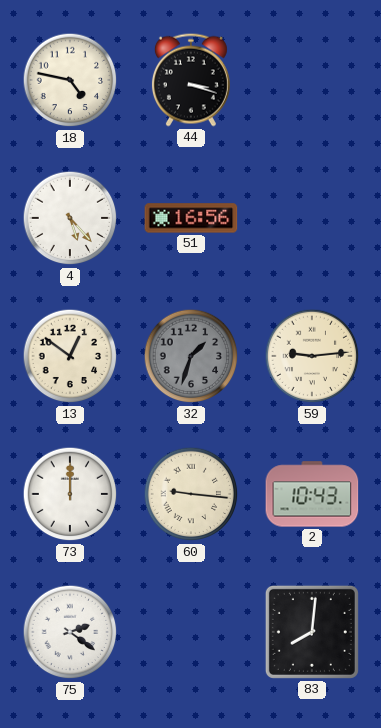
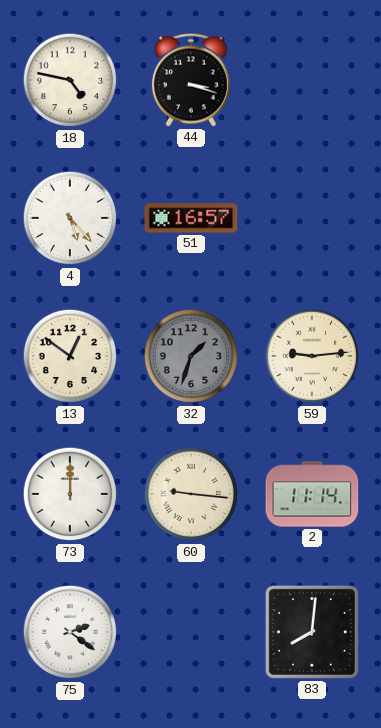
51: 16:56 -> 16:57 (191, 218)
2: 10:43 -> 11:14 (312, 494)
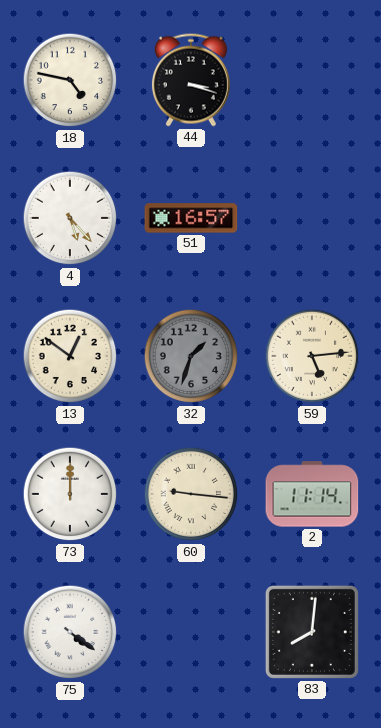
59: 9:14 -> 5:14 (312, 356)
75: 2:21 -> 4:21 (70, 632)
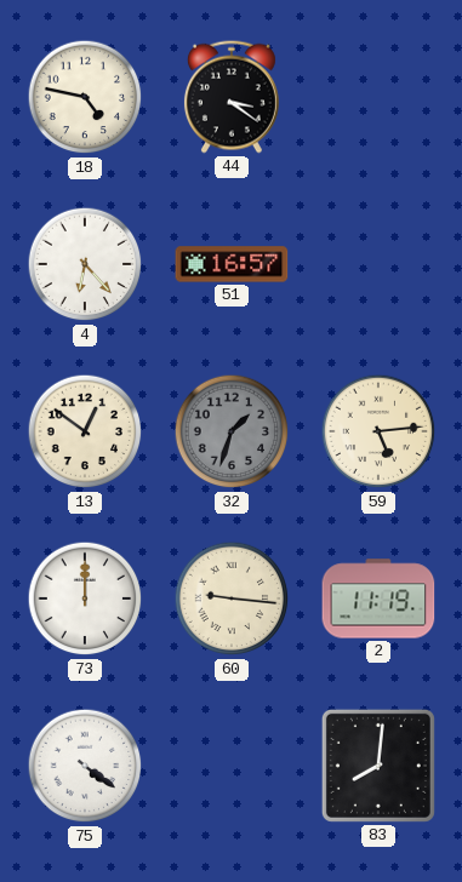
44: 3:18 -> 3:21 (232, 97)
4: 5:23 -> 6:23 (85, 264)
2: 11:14 -> 11:19 (378, 598)
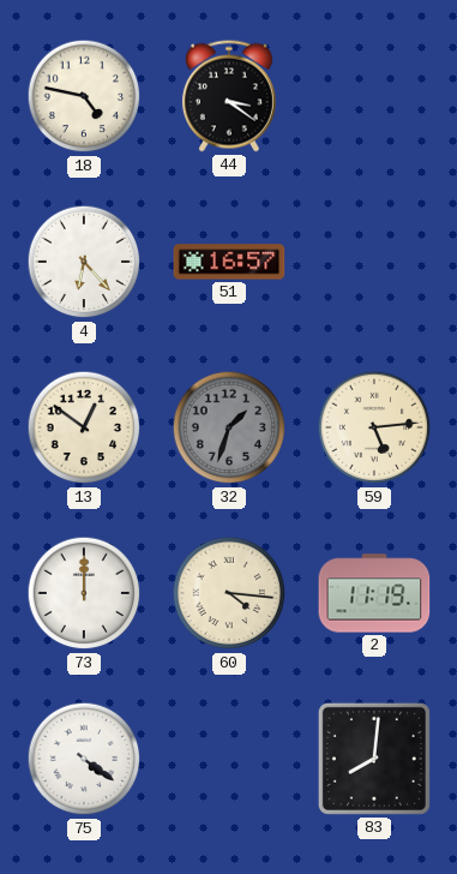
60: 9:16 -> 4:16 (229, 593)
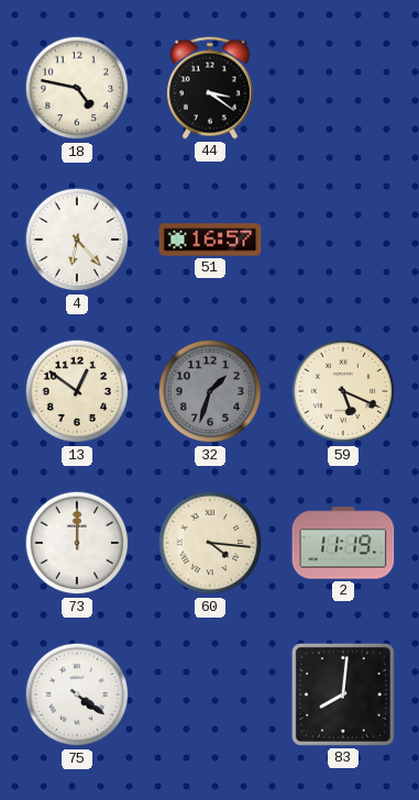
59: 5:14 -> 5:19 (343, 391)
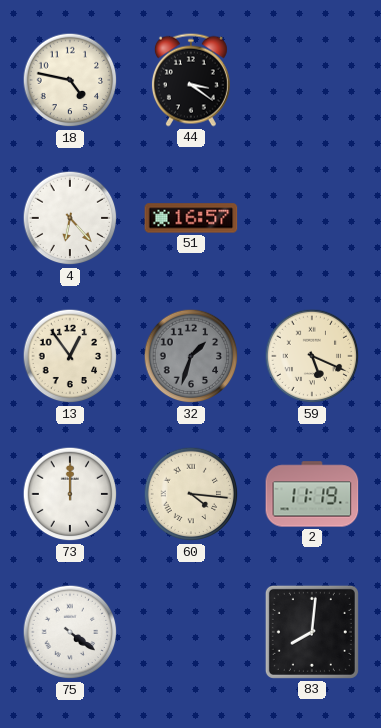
13: 12:51 -> 12:54 (70, 356)
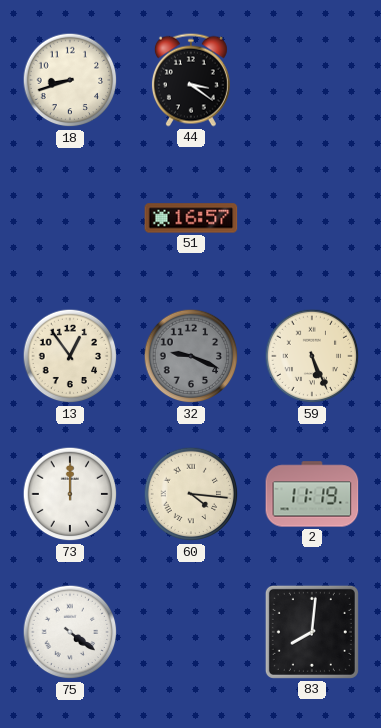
18: 4:47 -> 8:42 (70, 80)
4: 6:23 -> none (70, 218)
32: 1:33 -> 9:19 (191, 356)
59: 5:19 -> 5:26 (312, 356)
